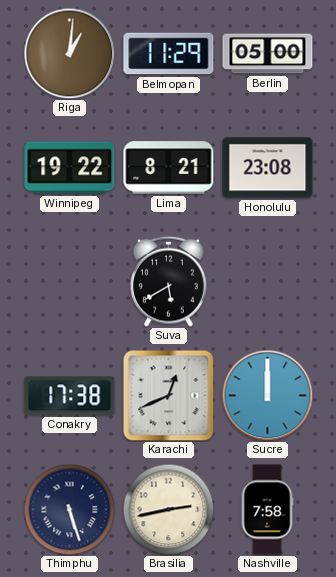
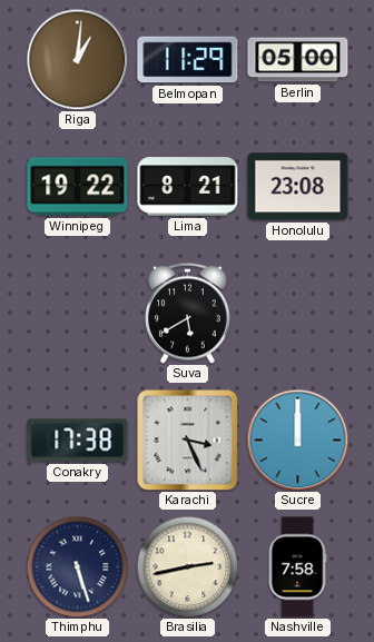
Karachi: 12:41 -> 3:26 (187, 439)
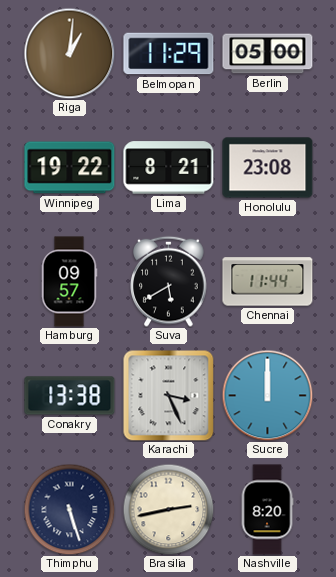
Hamburg: none -> 09:57 (69, 282)
Chennai: none -> 11:44 (268, 282)
Conakry: 17:38 -> 13:38 (70, 396)
Nashville: 7:58 -> 8:20 (267, 510)
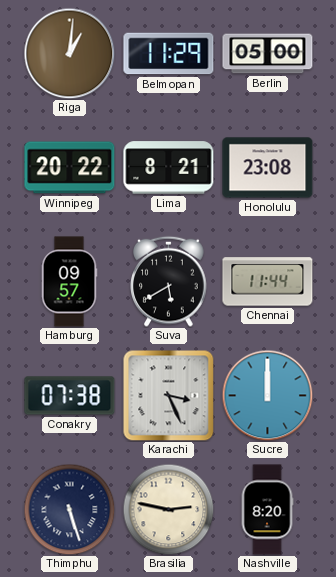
Winnipeg: 19:22 -> 20:22 (70, 168)
Conakry: 13:38 -> 07:38 (70, 396)
Brasilia: 2:43 -> 2:47 (168, 509)
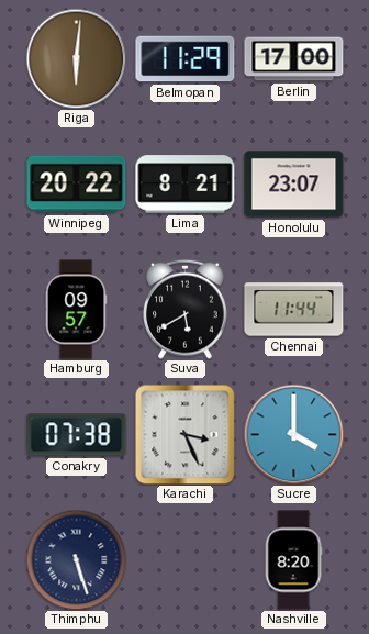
Riga: 1:01 -> 6:01 (76, 58)
Berlin: 05:00 -> 17:00 (294, 59)
Honolulu: 23:08 -> 23:07 (294, 185)
Sucre: 12:00 -> 4:00 (293, 434)
Brasilia: 2:47 -> none (168, 509)
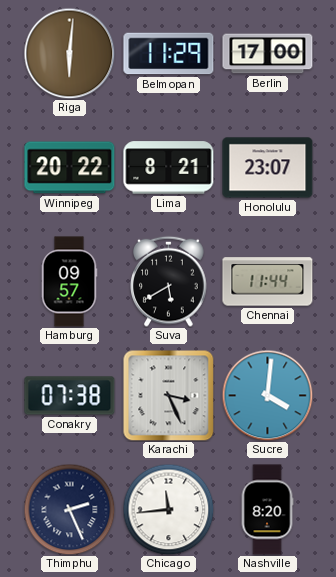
Sucre: 4:00 -> 4:01 (267, 395)
Thimphu: 5:27 -> 2:26 (69, 509)
Chicago: none -> 11:44 (168, 509)
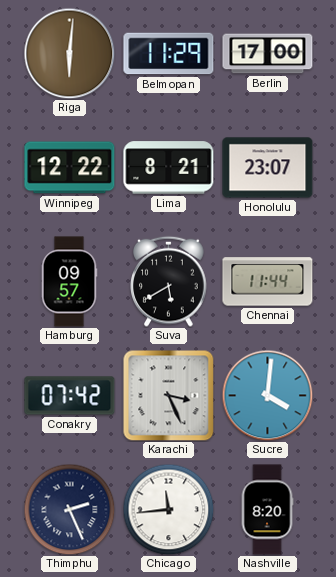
Winnipeg: 20:22 -> 12:22 (70, 168)
Conakry: 07:38 -> 07:42 (70, 396)
